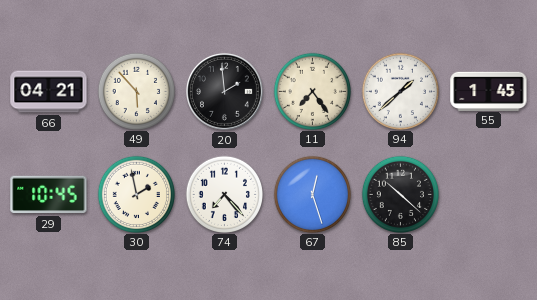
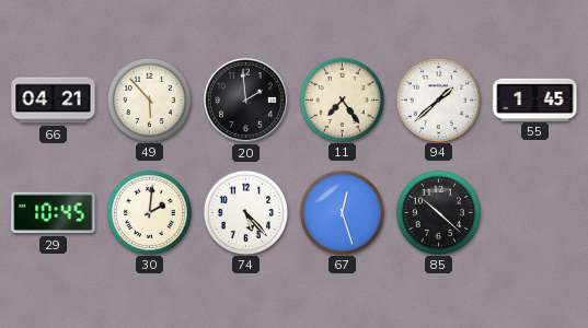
30: 1:58 -> 2:01 (149, 212)
74: 7:23 -> 5:23 (245, 212)
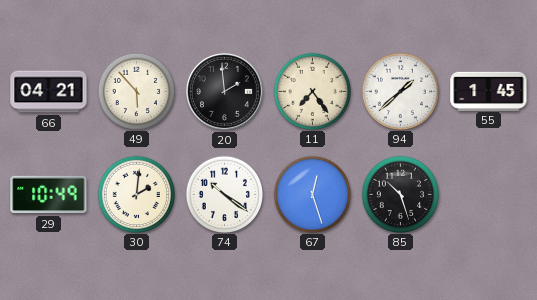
29: 10:45 -> 10:49 (49, 195)
74: 5:23 -> 10:21 (224, 194)
85: 10:22 -> 10:27 (400, 194)
